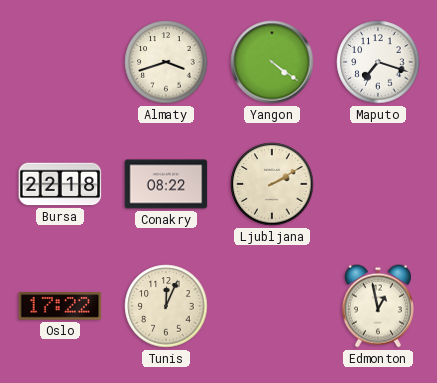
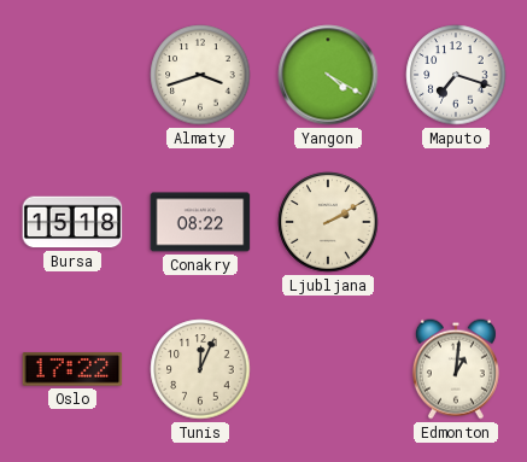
Yangon: 4:21 -> 4:20 (328, 75)
Bursa: 22:18 -> 15:18 (72, 222)
Edmonton: 12:58 -> 1:01 (456, 369)
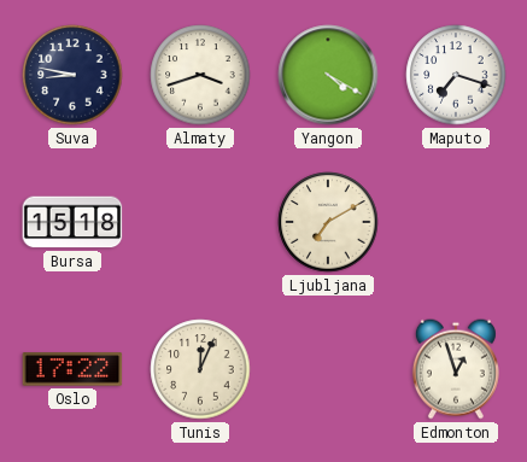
Suva: none -> 8:47 (72, 75)
Conakry: 08:22 -> none (200, 222)
Ljubljana: 2:10 -> 7:10 (328, 222)
Edmonton: 1:01 -> 12:57 (456, 369)
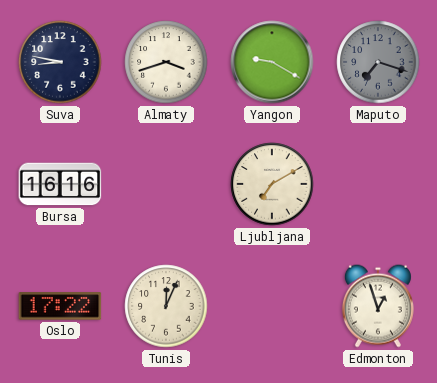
Yangon: 4:20 -> 9:20 (272, 62)
Maputo dial: white -> grey (378, 62)
Bursa: 15:18 -> 16:16 (60, 184)
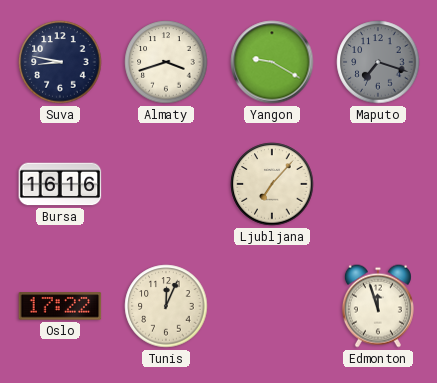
Ljubljana: 7:10 -> 7:07 (272, 184)
Edmonton: 12:57 -> 11:57 (378, 306)
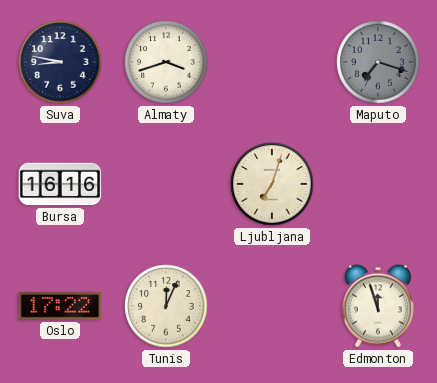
Yangon: 9:20 -> none (272, 62)
Ljubljana: 7:07 -> 7:03 (272, 184)
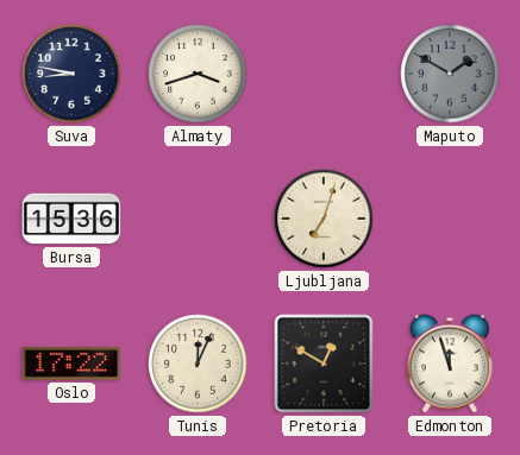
Maputo: 7:18 -> 1:50 (450, 74)
Bursa: 16:16 -> 15:36 (71, 219)
Pretoria: none -> 12:50 (324, 364)
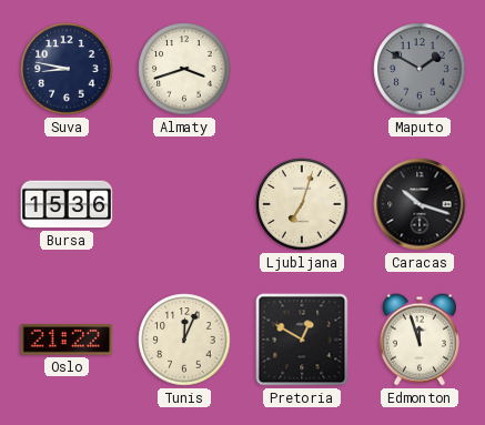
Caracas: none -> 10:18 (420, 204)
Oslo: 17:22 -> 21:22 (67, 340)
